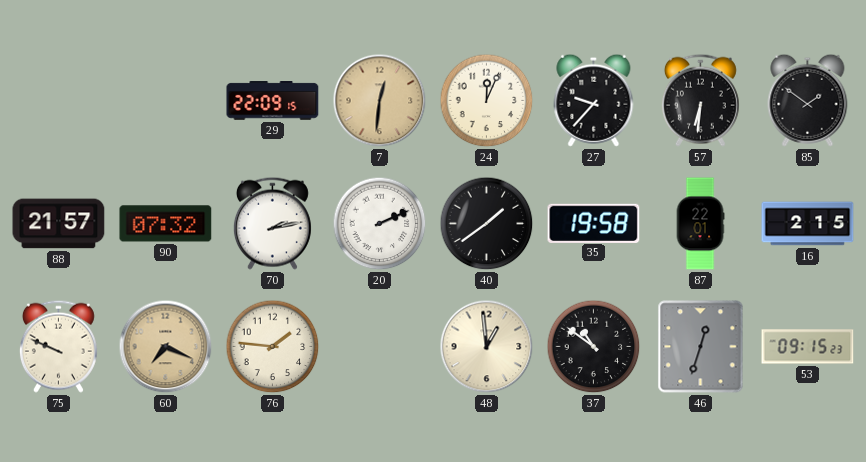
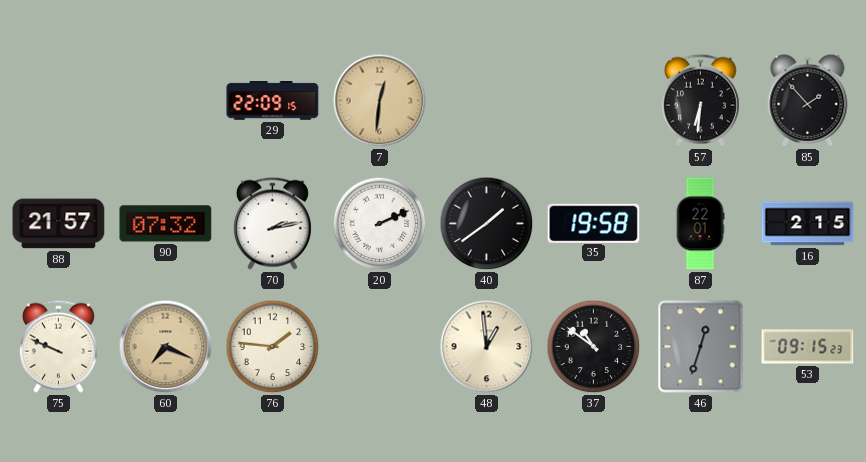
24: 12:04 -> none (487, 101)
27: 9:37 -> none (594, 100)
85: 1:51 -> 1:53 (808, 100)
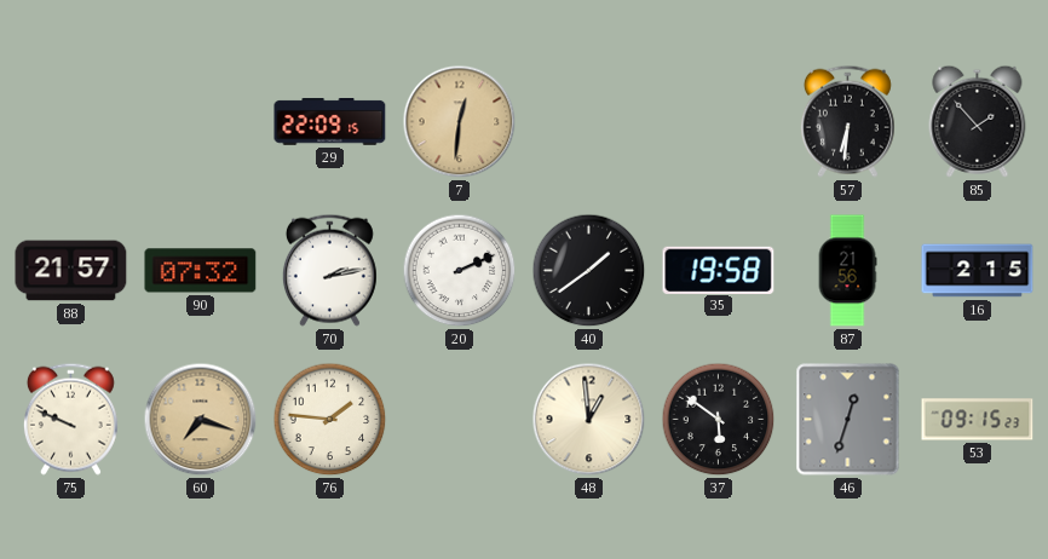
87: 22:01 -> 21:56 (847, 271)
60: 7:19 -> 7:18 (201, 420)
37: 10:51 -> 5:51 (719, 420)
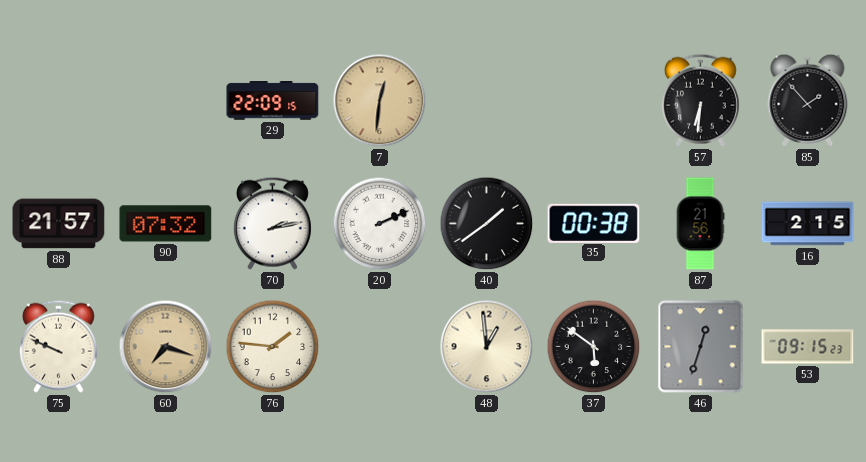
35: 19:58 -> 00:38 (594, 223)
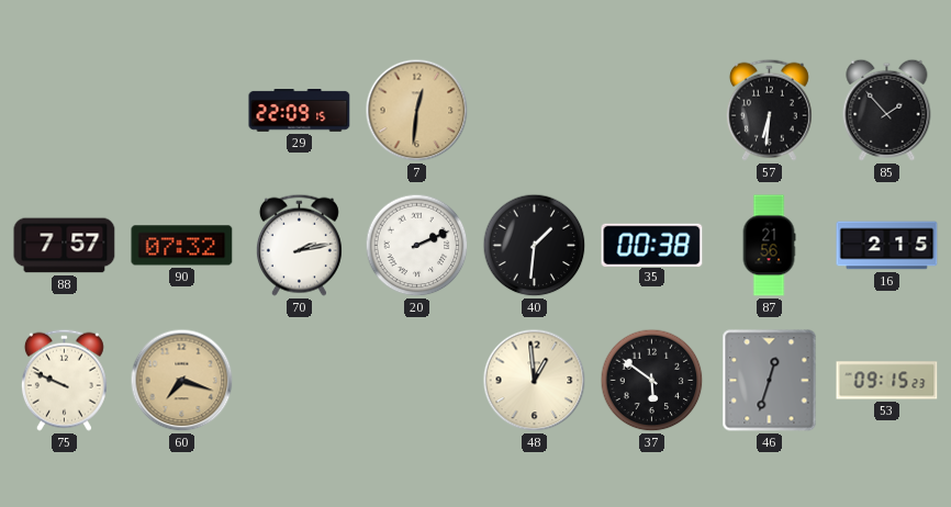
88: 21:57 -> 7:57 (65, 246)
40: 1:39 -> 1:31 (535, 246)
76: 1:46 -> none (273, 347)
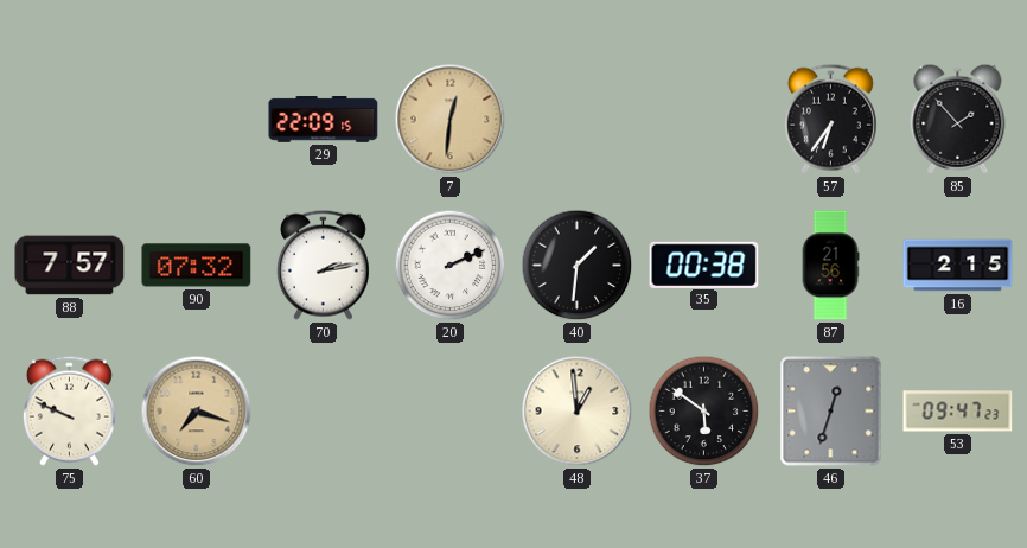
57: 6:31 -> 6:36 (830, 119)
53: 09:15 -> 09:47 (958, 412)
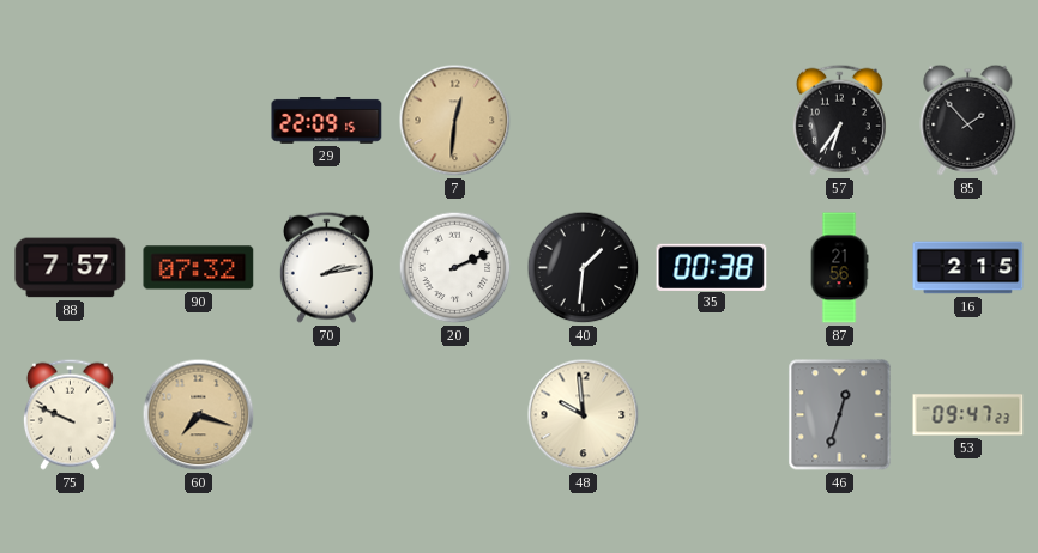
48: 12:59 -> 9:59 (584, 415)
37: 5:51 -> none (704, 412)
